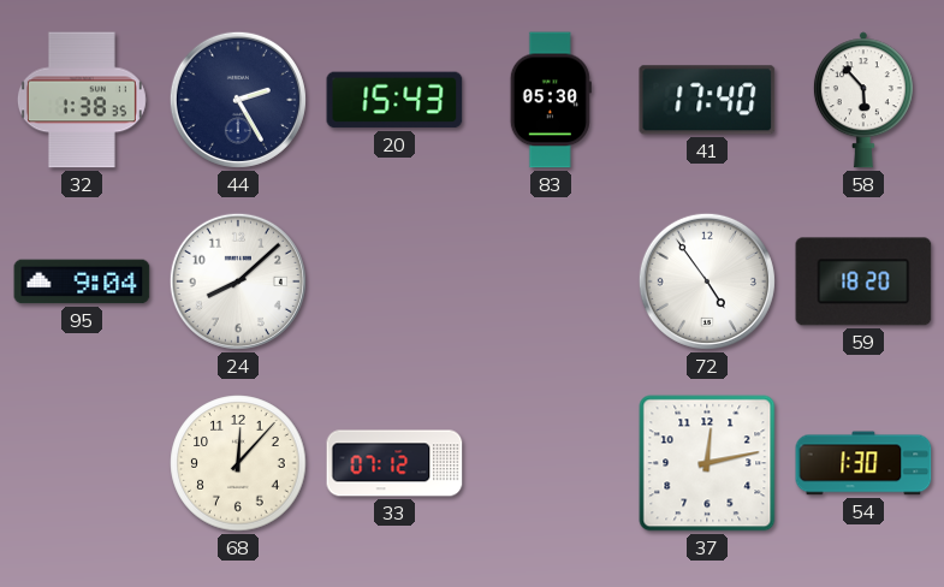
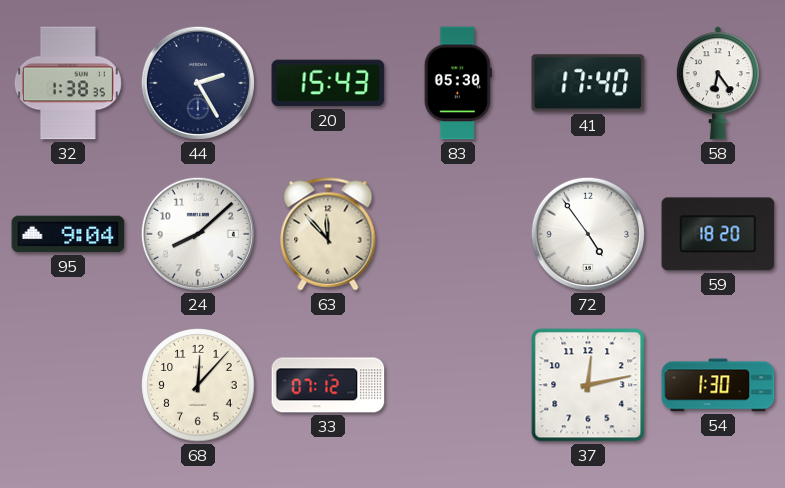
58: 5:53 -> 6:24 (718, 83)
63: none -> 11:53 (328, 234)
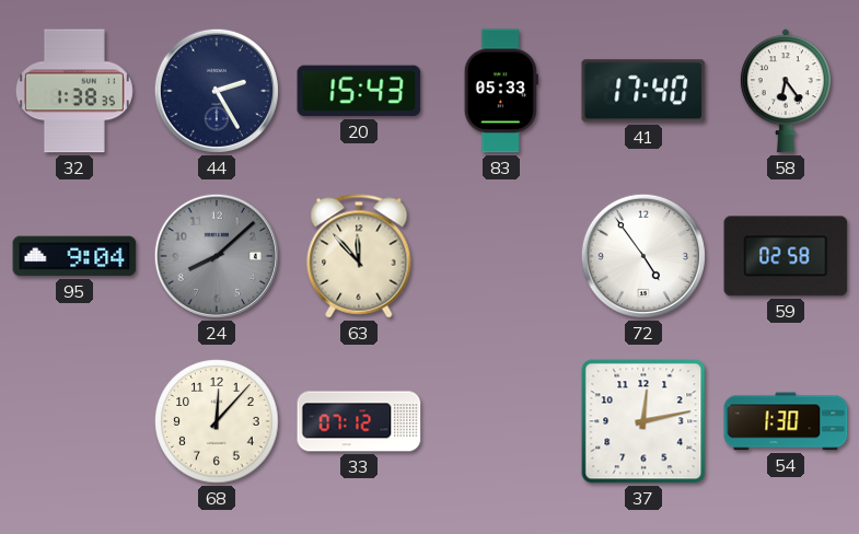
83: 05:30 -> 05:33 (501, 91)
24 dial: white -> grey (217, 256)
59: 18:20 -> 02:58 (786, 256)
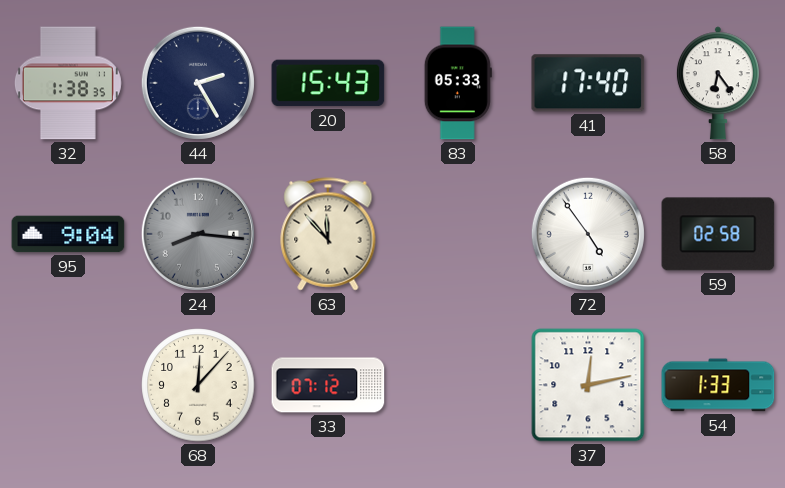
24: 8:08 -> 8:16 (198, 234)
54: 1:30 -> 1:33 (718, 385)
